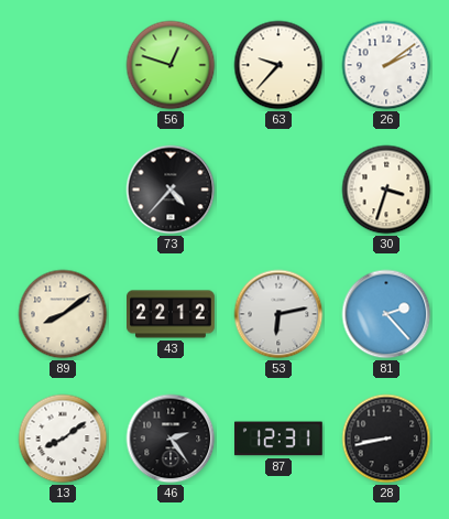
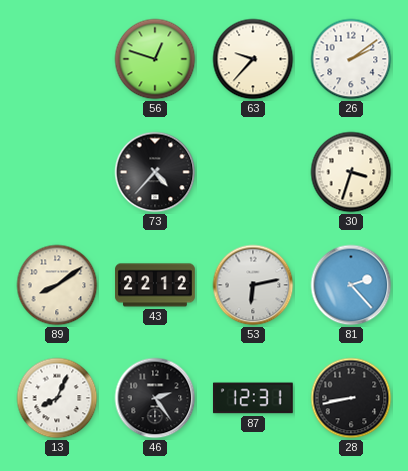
13: 8:09 -> 8:04 (57, 398)
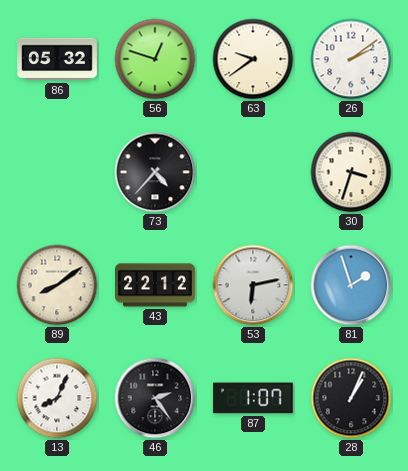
86: none -> 05:32 (58, 59)
63: 9:37 -> 9:39 (253, 59)
81: 2:23 -> 1:57 (351, 285)
87: 12:31 -> 1:07 (253, 398)
28: 8:43 -> 1:04 (351, 398)
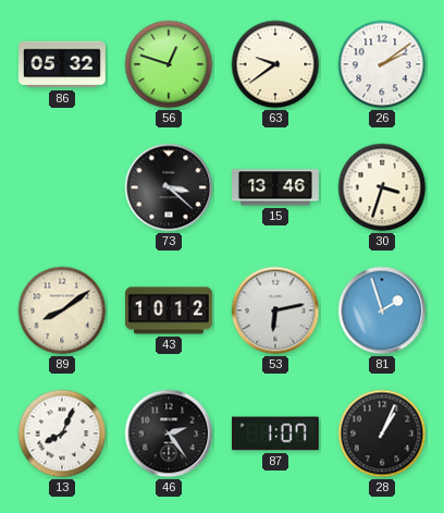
73: 4:37 -> 3:22 (169, 187)
15: none -> 13:46 (276, 187)
43: 22:12 -> 10:12 (170, 310)
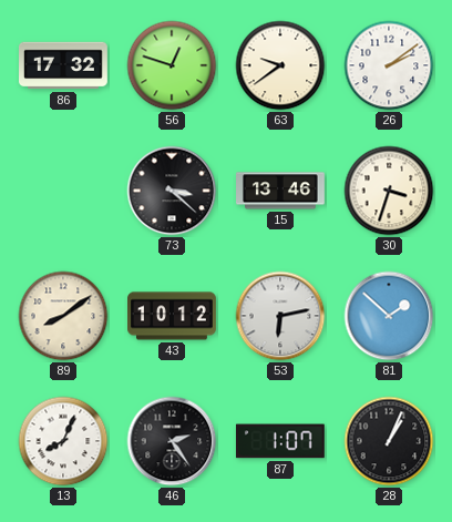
86: 05:32 -> 17:32 (64, 65)
81: 1:57 -> 1:52 (389, 316)
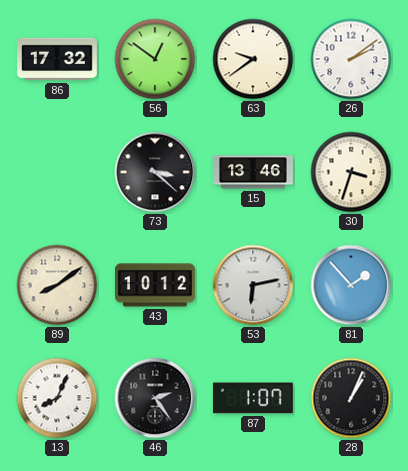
56: 12:48 -> 12:51 (155, 59)
81: 1:52 -> 1:53 (351, 285)
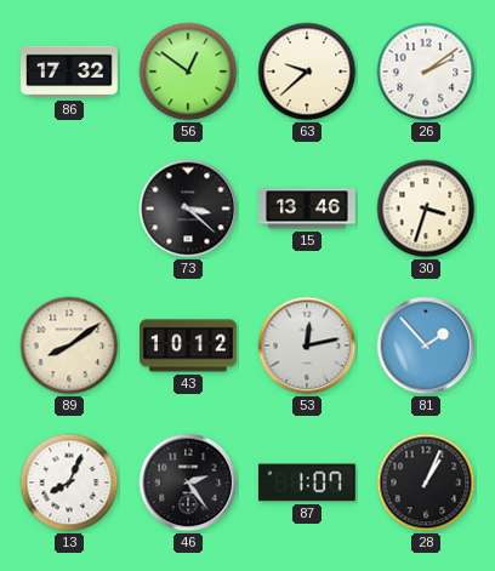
63: 9:39 -> 9:38 (307, 72)
53: 6:13 -> 12:13 (307, 346)
